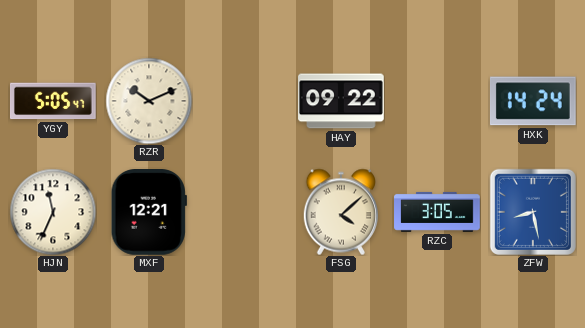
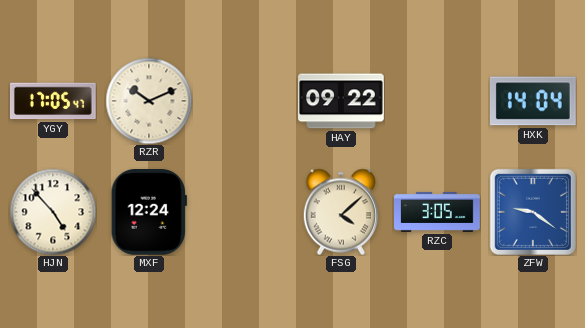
YGY: 5:05 -> 17:05 (54, 101)
HXK: 14:24 -> 14:04 (533, 101)
HJN: 11:34 -> 4:53 (53, 212)
MXF: 12:21 -> 12:24 (149, 213)
ZFW: 8:28 -> 9:21 (533, 212)
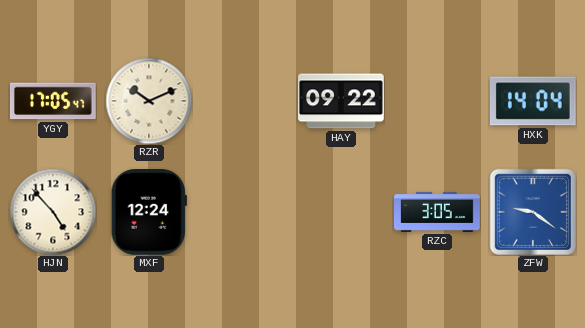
FSG: 4:08 -> none (340, 212)
